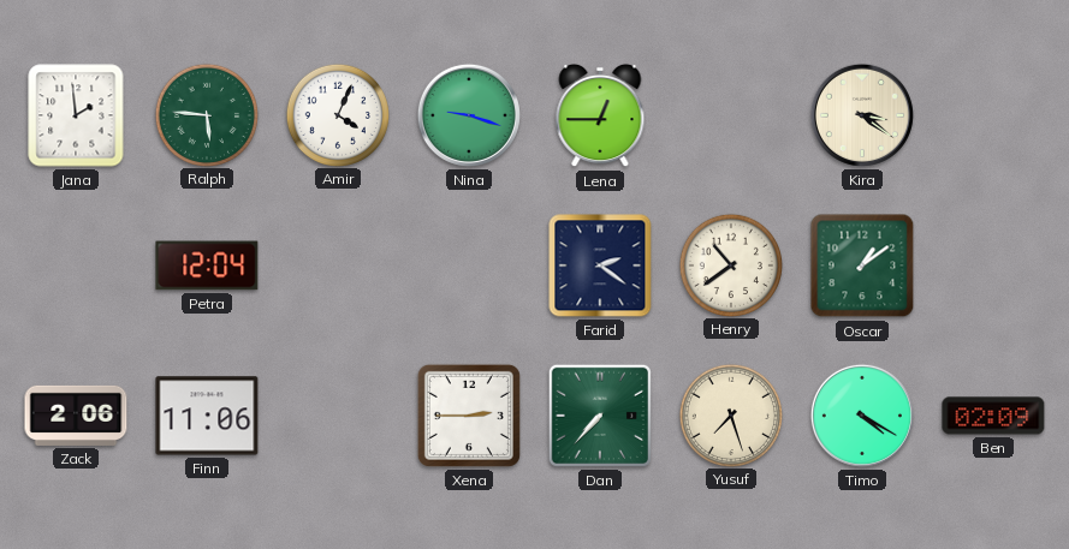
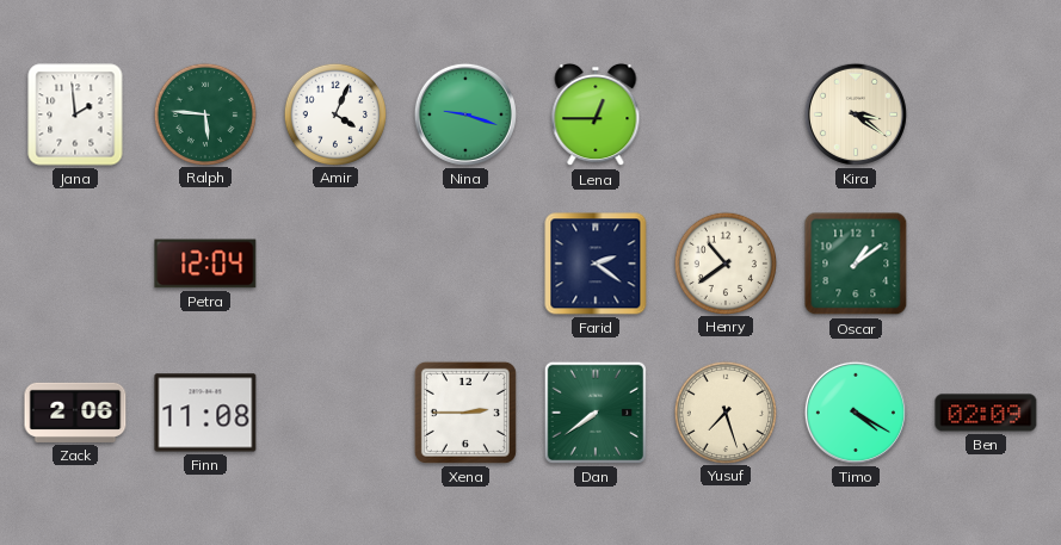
Finn: 11:06 -> 11:08 (205, 413)
Dan: 7:37 -> 7:39 (596, 413)
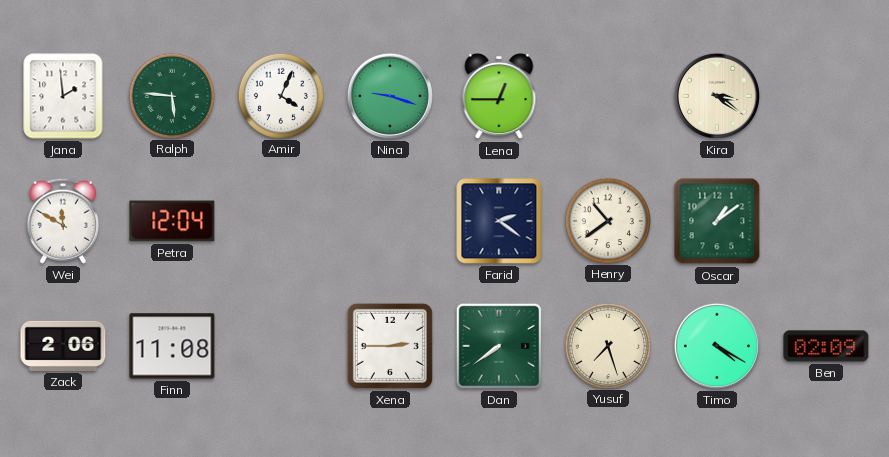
Wei: none -> 11:50 (63, 221)
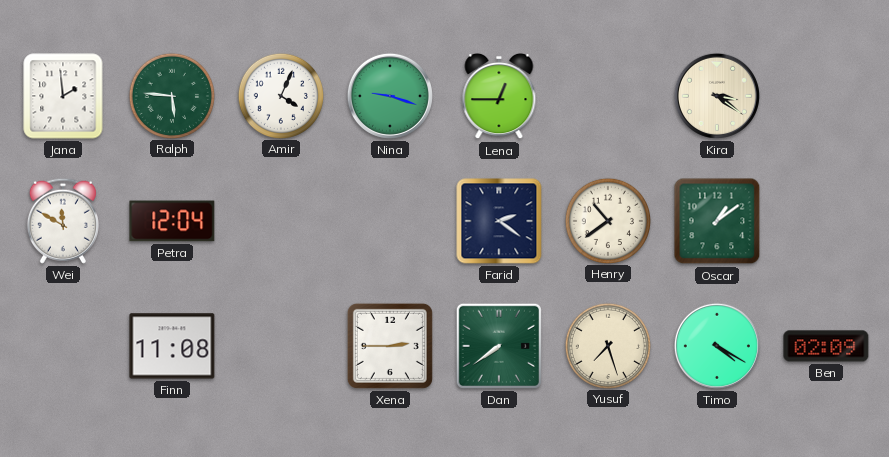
Zack: 2:06 -> none (63, 346)
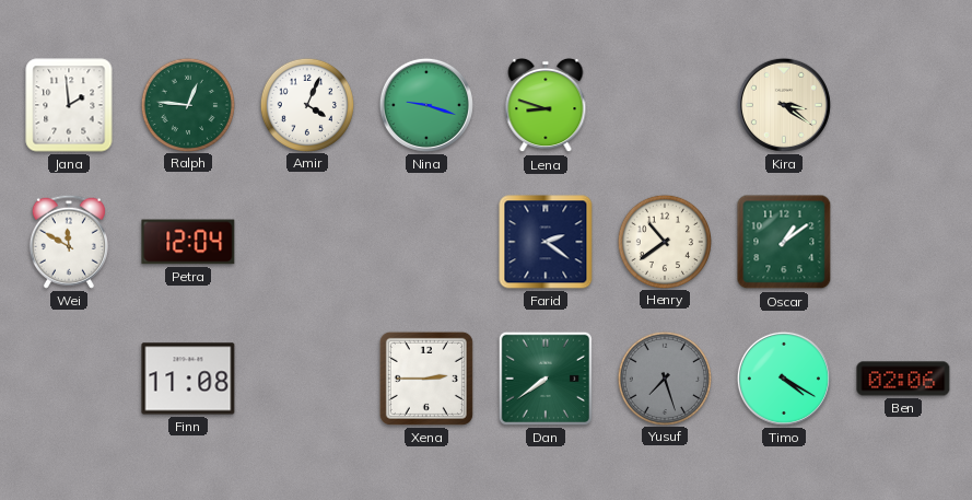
Ralph: 5:46 -> 12:46 (187, 104)
Lena: 12:45 -> 8:48 (546, 105)
Yusuf dial: cream -> grey (664, 377)
Ben: 02:09 -> 02:06 (903, 379)
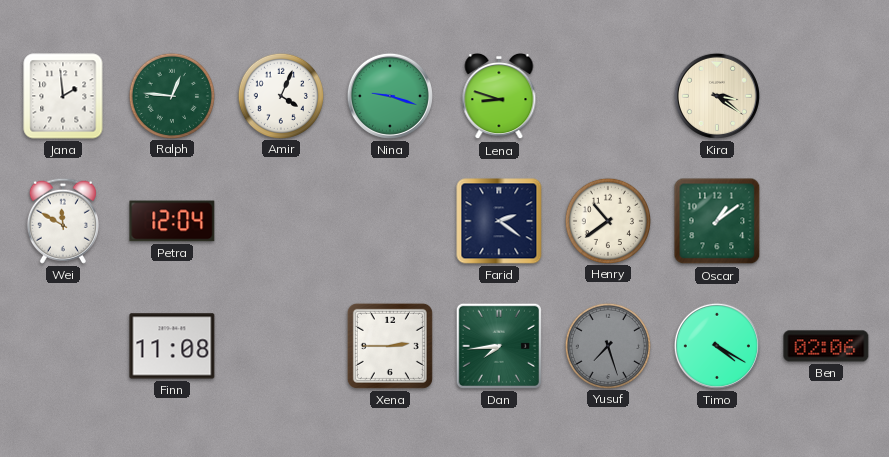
Dan: 7:39 -> 7:44 (499, 346)
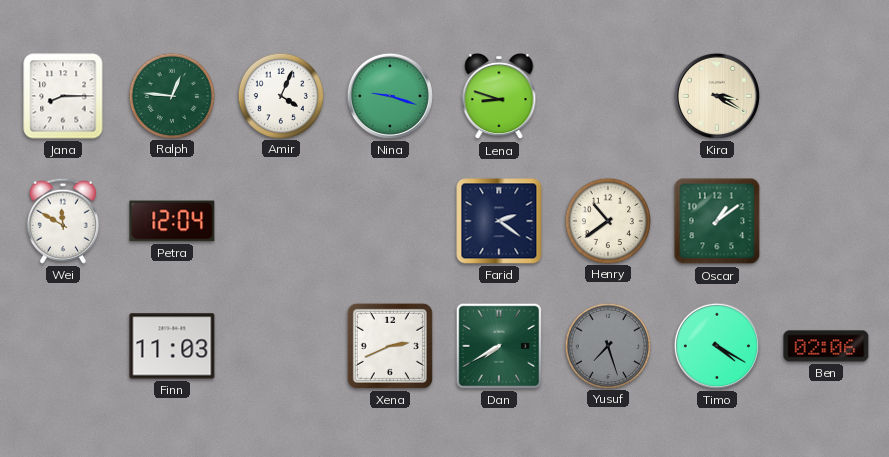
Jana: 1:59 -> 8:15 (63, 96)
Kira: 3:21 -> 3:20 (717, 96)
Finn: 11:08 -> 11:03 (172, 346)
Xena: 2:45 -> 2:41 (390, 346)
Dan: 7:44 -> 7:40 (499, 346)
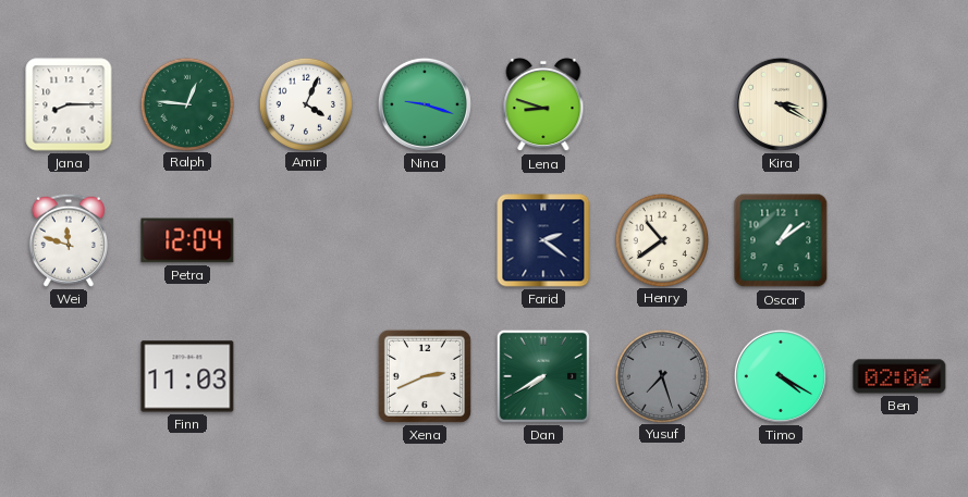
Wei: 11:50 -> 11:48 (69, 240)
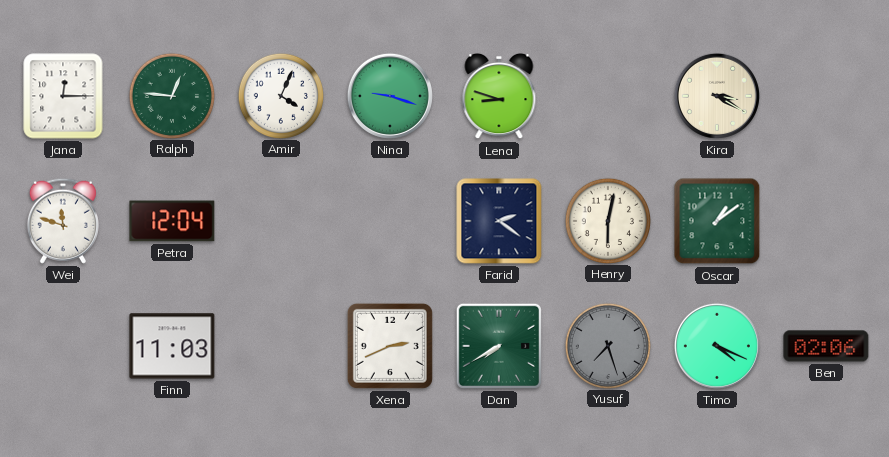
Jana: 8:15 -> 12:15 (63, 96)
Henry: 10:39 -> 6:02 (607, 220)
Timo: 4:20 -> 4:19 (717, 346)
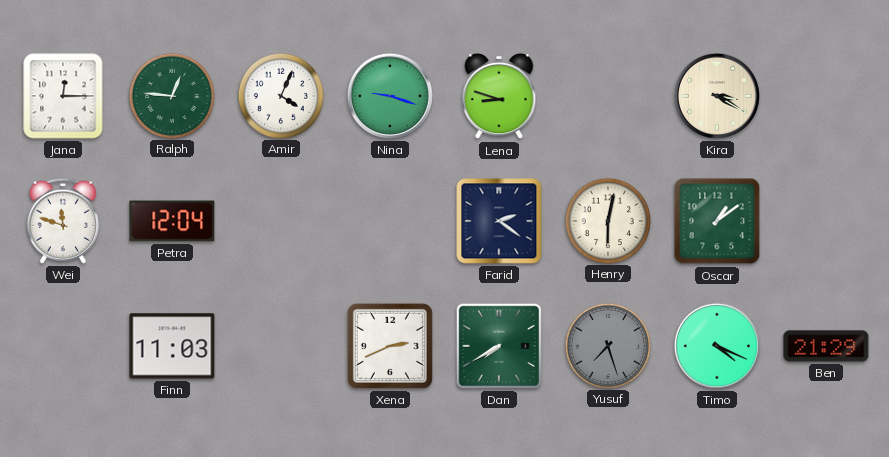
Ben: 02:06 -> 21:29 (826, 346)
